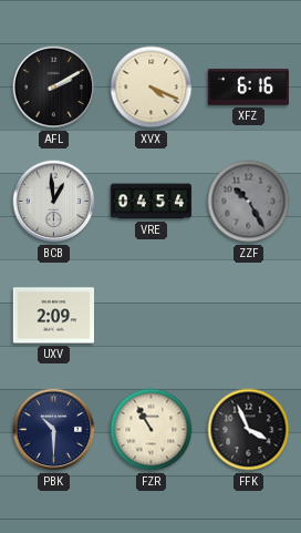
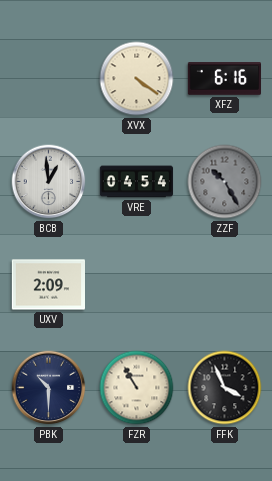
AFL: 2:10 -> none (54, 88)
XVX: 4:19 -> 4:21 (137, 79)
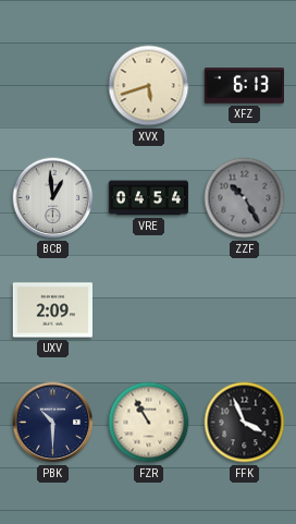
XVX: 4:21 -> 5:42 (149, 86)
XFZ: 6:16 -> 6:13 (244, 86)
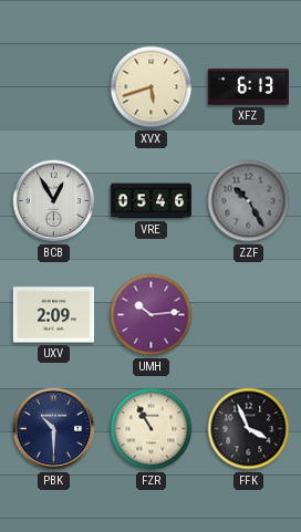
BCB: 12:59 -> 12:55 (54, 201)
VRE: 04:54 -> 05:46 (152, 201)
UMH: none -> 10:14 (152, 315)
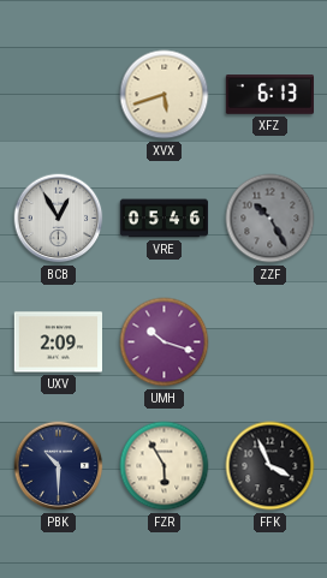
UMH: 10:14 -> 10:18 (165, 342)
FZR: 10:55 -> 5:55 (165, 466)
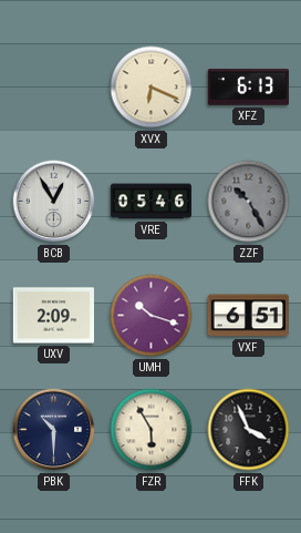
XVX: 5:42 -> 6:19 (152, 88)
VXF: none -> 6:51 (248, 316)
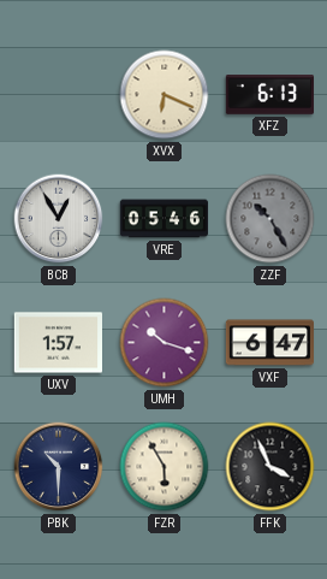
UXV: 2:09 -> 1:57 (58, 343)
VXF: 6:51 -> 6:47 (269, 343)
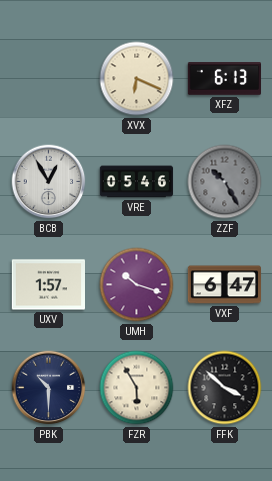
FFK: 3:56 -> 3:52 (225, 388)
